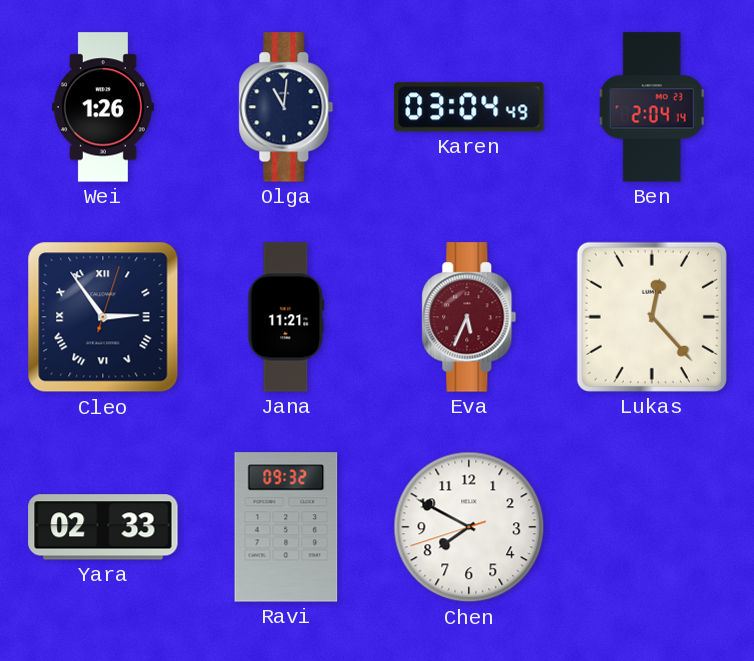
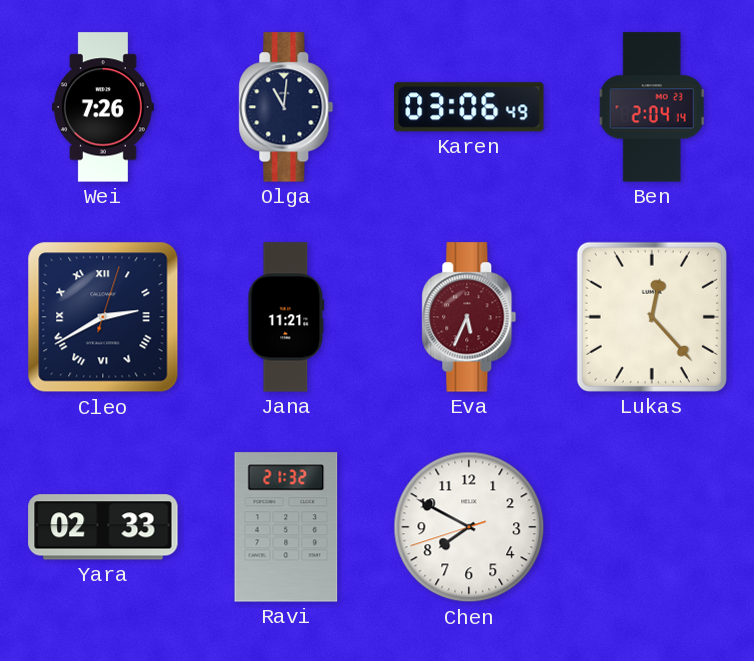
Wei: 1:26 -> 7:26 (103, 107)
Karen: 03:04 -> 03:06 (469, 107)
Cleo: 2:54 -> 2:40 (103, 317)
Ravi: 09:32 -> 21:32 (286, 527)
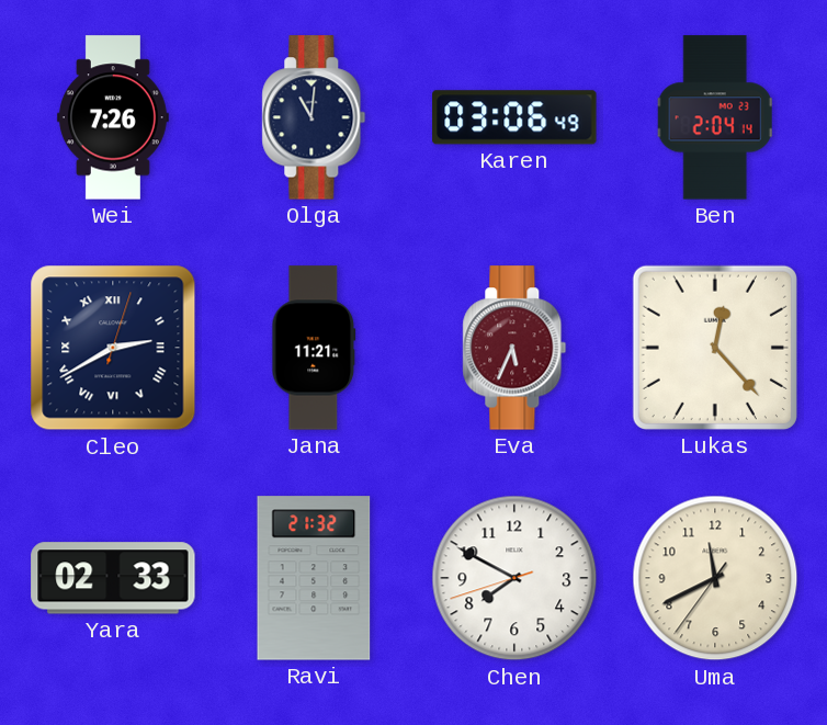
Uma: none -> 11:40 (715, 578)
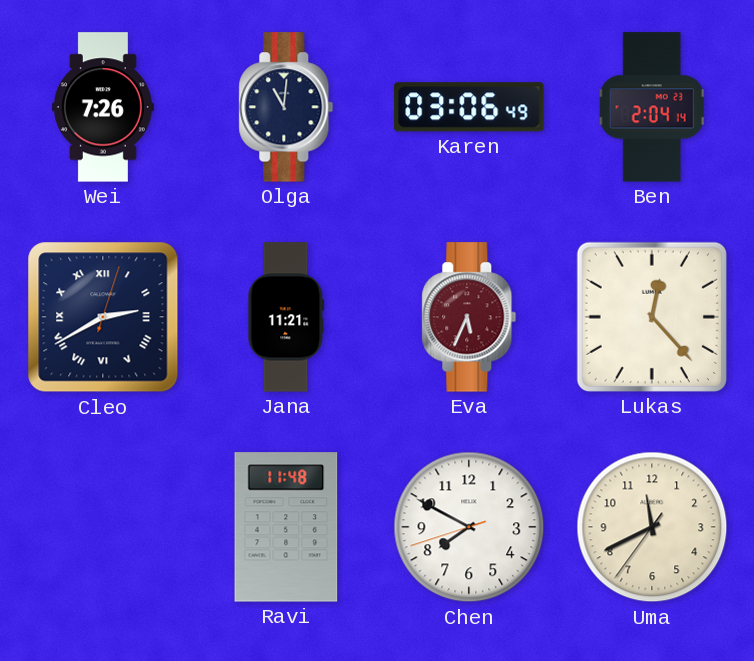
Yara: 02:33 -> none (113, 578)
Ravi: 21:32 -> 11:48 (286, 527)
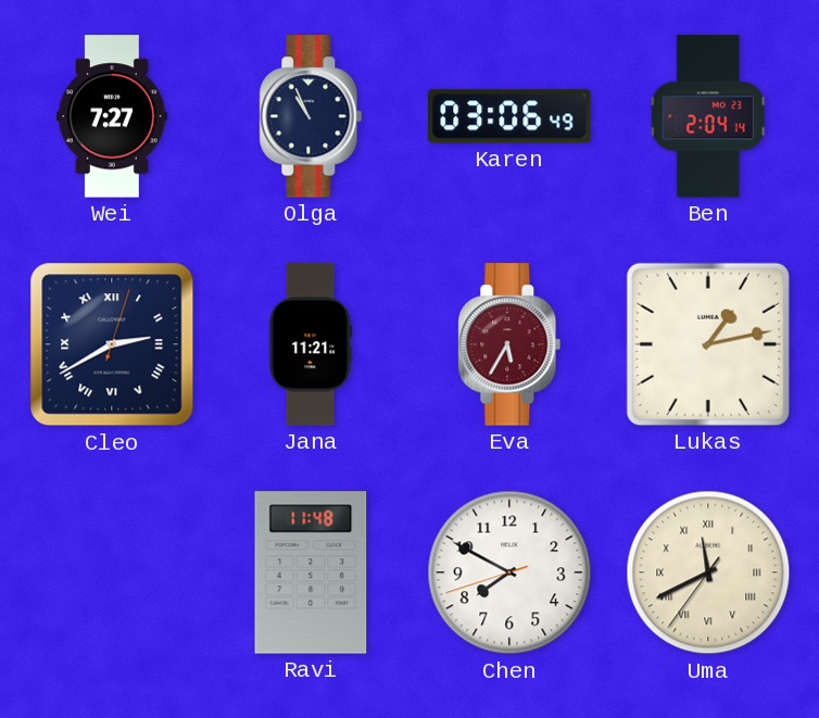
Wei: 7:26 -> 7:27 (112, 116)
Olga: 11:01 -> 10:56 (311, 116)
Eva: 5:34 -> 5:35 (509, 344)
Lukas: 12:23 -> 1:13 (708, 344)
Uma numerals: Arabic -> Roman (708, 572)
